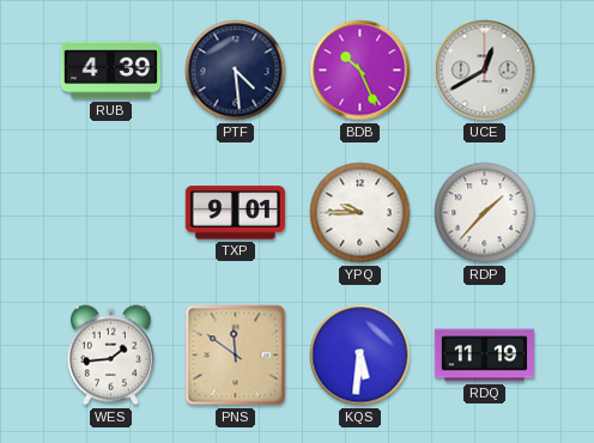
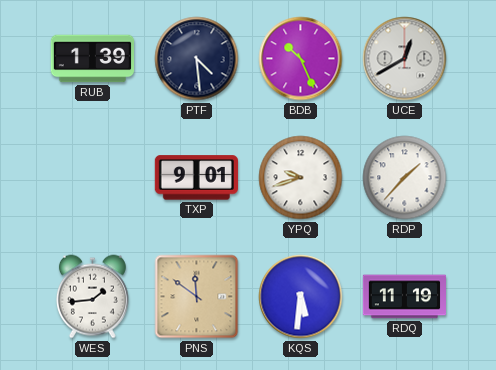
RUB: 4:39 -> 1:39 (92, 59)
YPQ: 9:45 -> 9:42 (301, 178)
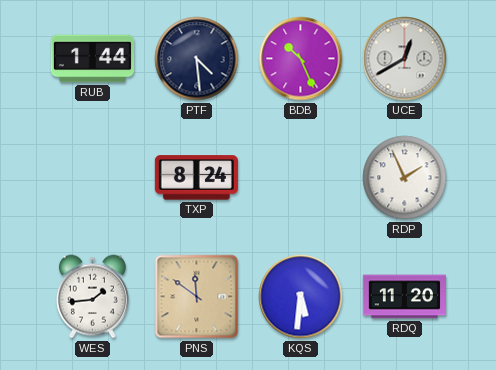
RUB: 1:39 -> 1:44 (92, 59)
TXP: 9:01 -> 8:24 (196, 178)
YPQ: 9:42 -> none (301, 178)
RDP: 1:37 -> 1:56 (405, 178)
RDQ: 11:19 -> 11:20 (404, 297)
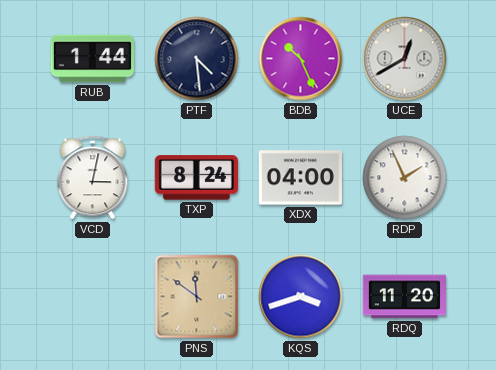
VCD: none -> 3:02 (93, 178)
XDX: none -> 04:00 (300, 178)
WES: 1:44 -> none (92, 297)
KQS: 5:31 -> 3:42 (301, 297)
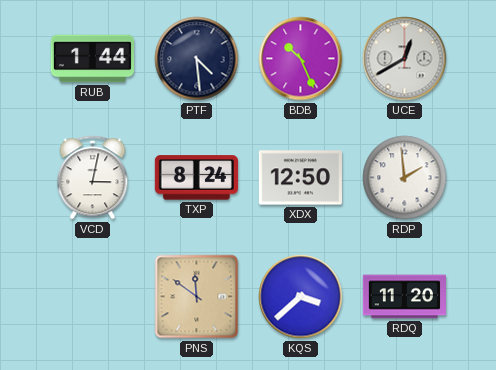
XDX: 04:00 -> 12:50 (300, 178)
RDP: 1:56 -> 1:59 (405, 178)
KQS: 3:42 -> 3:38 (301, 297)
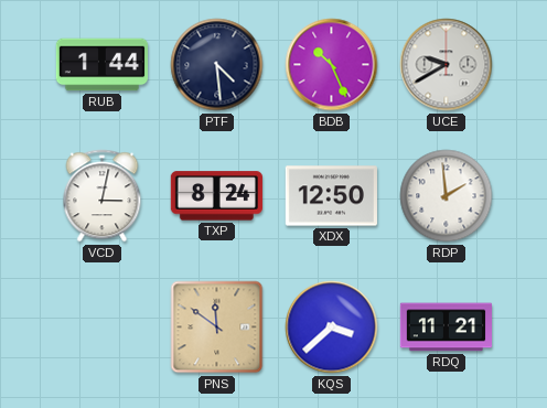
UCE: 12:40 -> 9:40 (447, 65)
RDQ: 11:20 -> 11:21 (446, 328)
